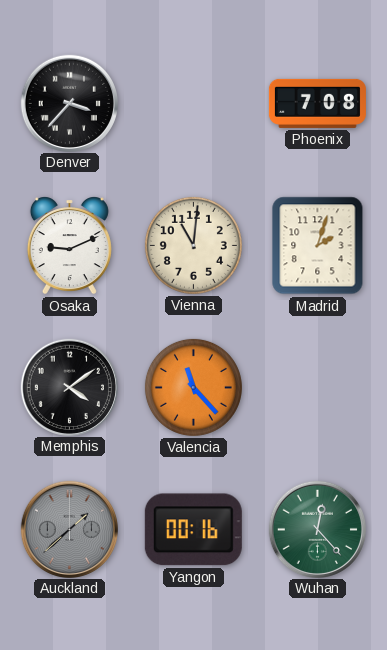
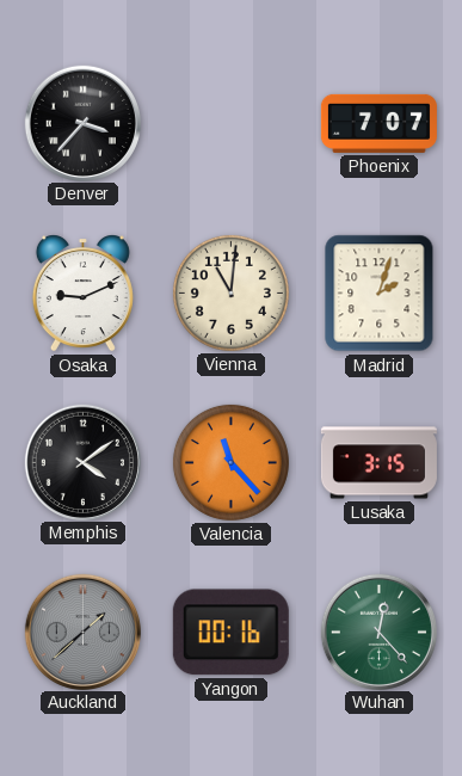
Phoenix: 7:08 -> 7:07 (378, 123)
Lusaka: none -> 3:15 (378, 463)
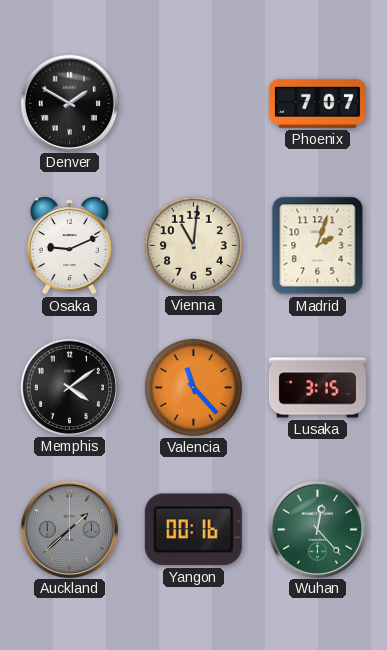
Denver: 3:37 -> 1:50 (69, 103)
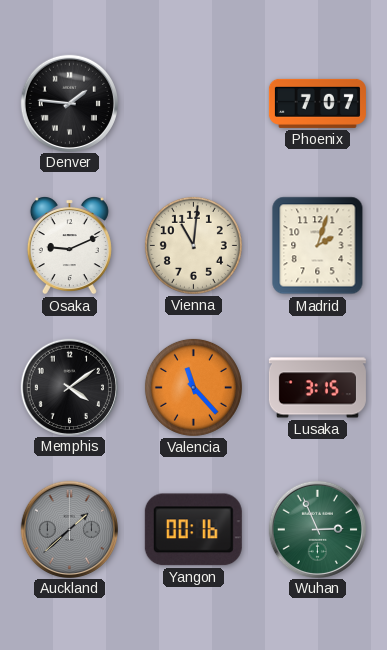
Denver: 1:50 -> 1:46 (69, 103)
Wuhan: 12:23 -> 2:56 (317, 529)
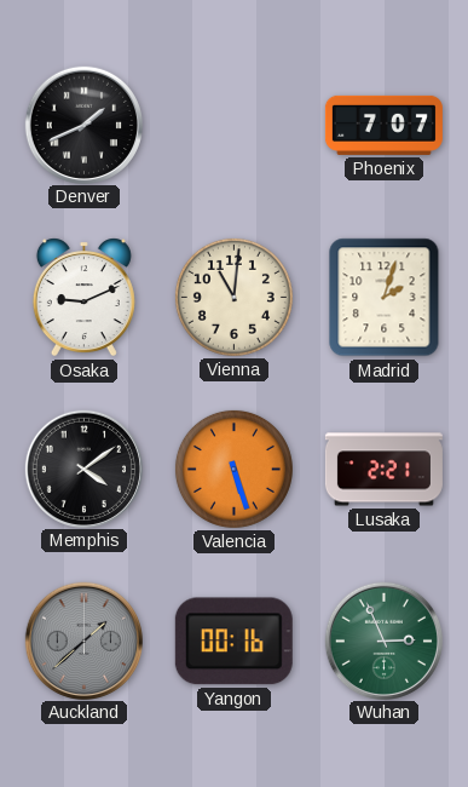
Denver: 1:46 -> 1:41 (83, 125)
Valencia: 11:23 -> 5:27 (233, 469)
Lusaka: 3:15 -> 2:21 (383, 470)
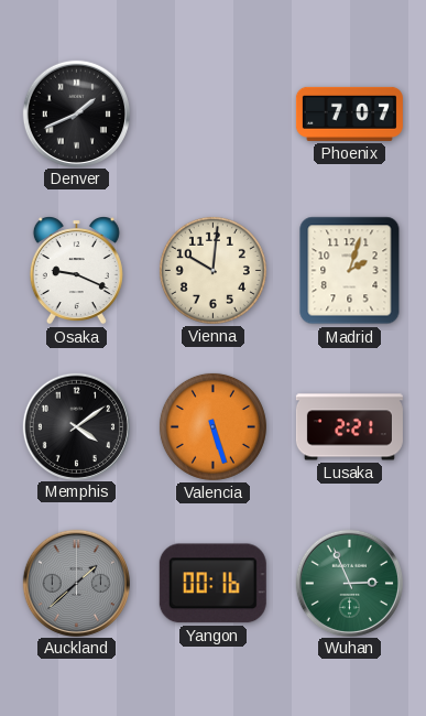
Osaka: 9:11 -> 9:19 (76, 271)
Vienna: 11:01 -> 10:01 (212, 270)
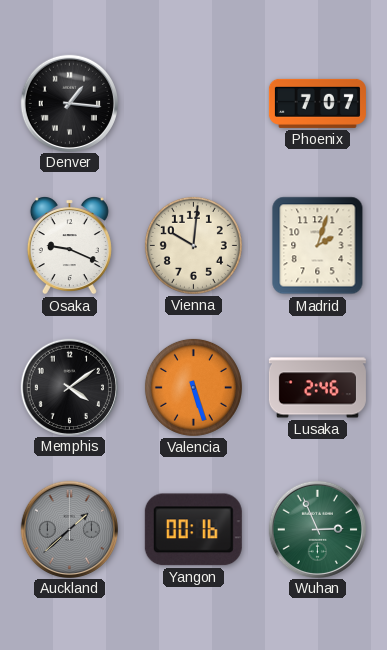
Denver: 1:41 -> 1:16 (69, 103)
Lusaka: 2:21 -> 2:46 (317, 388)
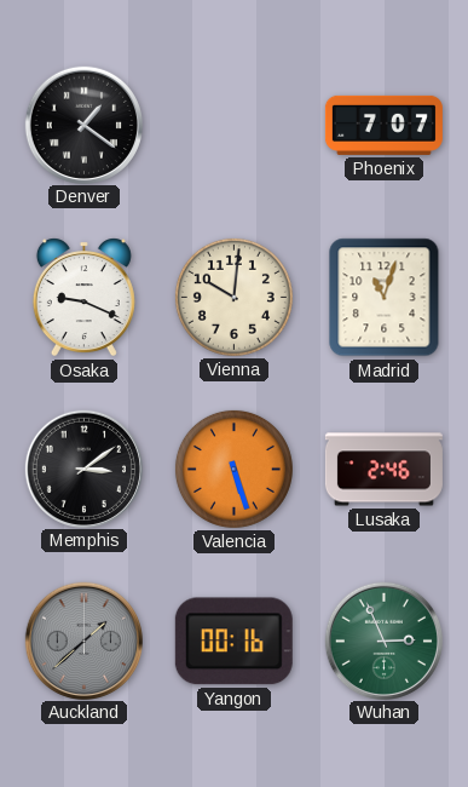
Denver: 1:16 -> 1:21 (83, 125)
Madrid: 2:03 -> 11:03 (385, 298)
Memphis: 4:09 -> 3:09 (83, 469)
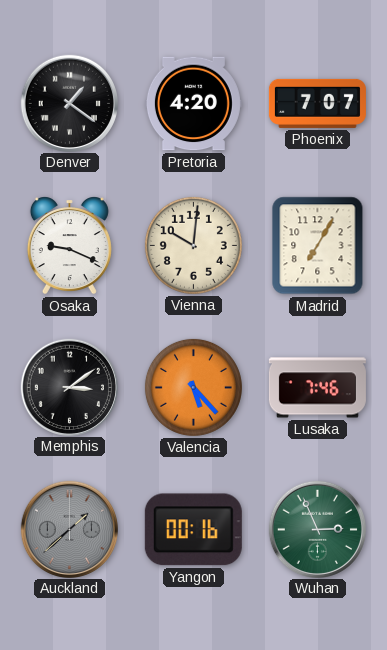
Pretoria: none -> 4:20 (193, 104)
Madrid: 11:03 -> 7:05 (318, 246)
Valencia: 5:27 -> 5:23 (193, 387)
Lusaka: 2:46 -> 7:46 (317, 388)
